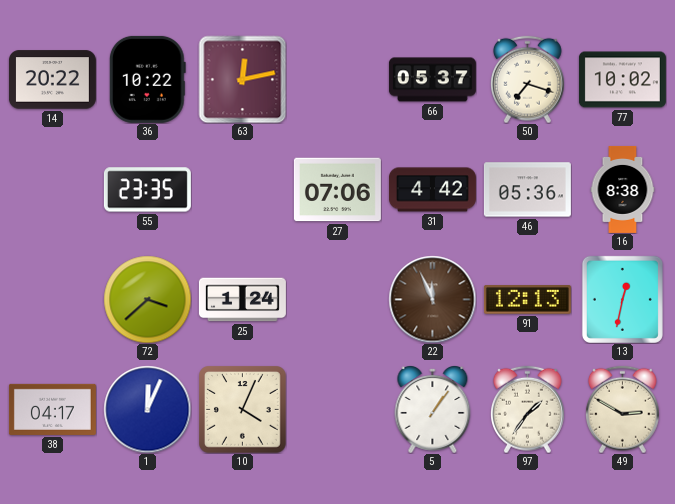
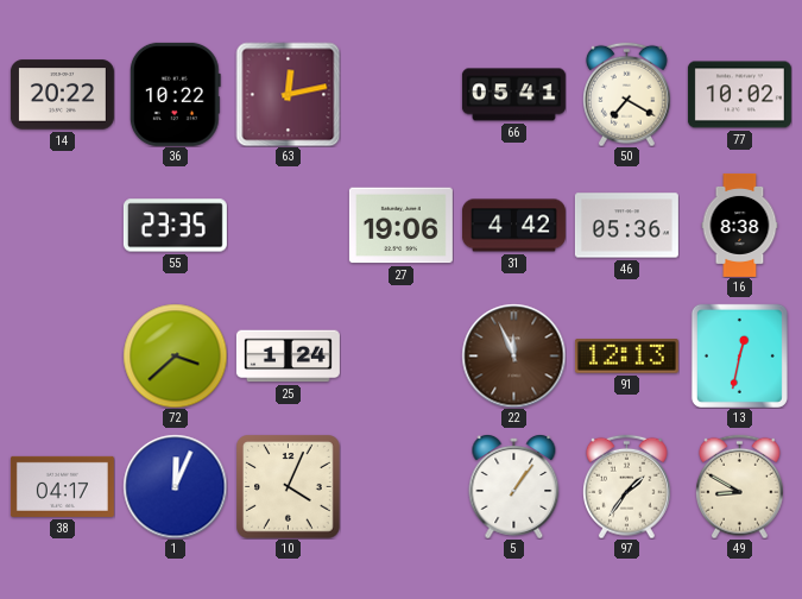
66: 05:37 -> 05:41 (513, 95)
50: 7:18 -> 7:20 (627, 94)
27: 07:06 -> 19:06 (400, 226)
49: 2:50 -> 8:50 (740, 486)
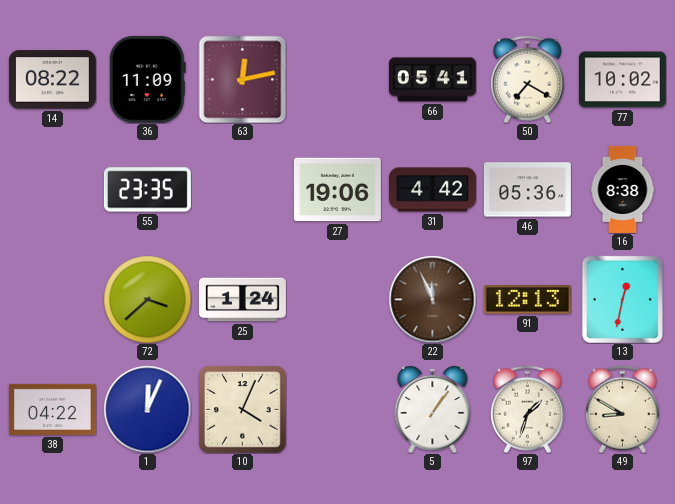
14: 20:22 -> 08:22 (52, 80)
36: 10:22 -> 11:09 (147, 79)
38: 04:17 -> 04:22 (52, 409)
97: 1:36 -> 1:33 (528, 409)
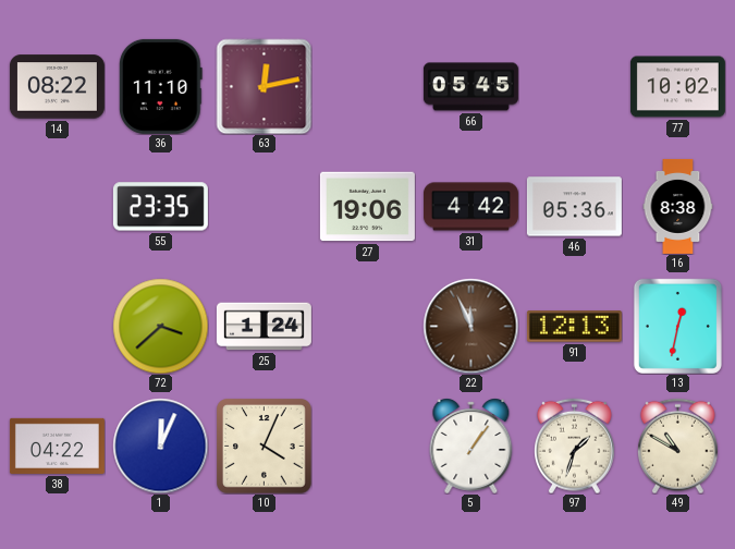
36: 11:09 -> 11:10 (160, 86)
66: 05:41 -> 05:45 (470, 87)
50: 7:20 -> none (528, 79)
49: 8:50 -> 10:50 (678, 446)
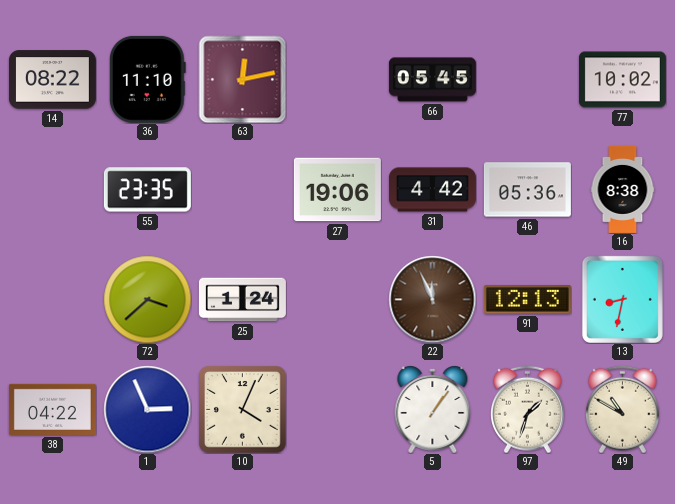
13: 12:32 -> 8:32 (622, 299)
1: 12:04 -> 2:56 (147, 409)
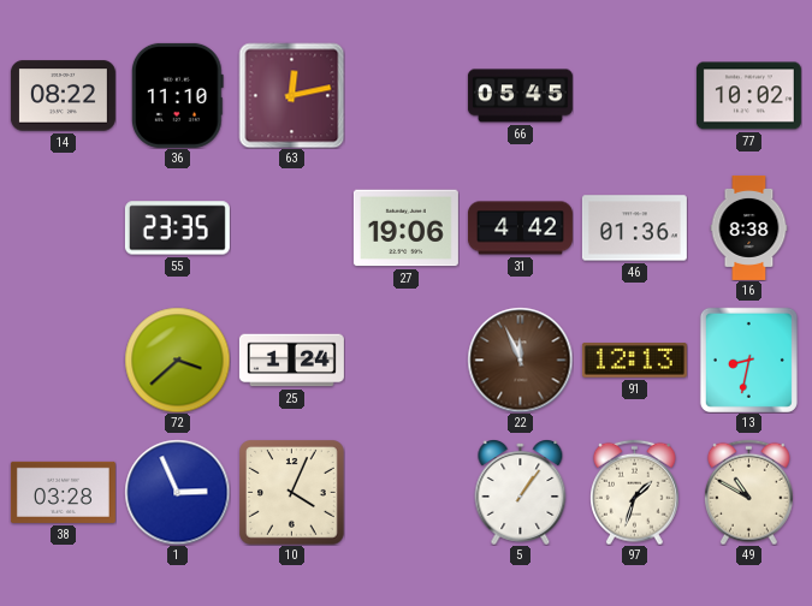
46: 05:36 -> 01:36 (634, 228)
38: 04:22 -> 03:28 (63, 492)
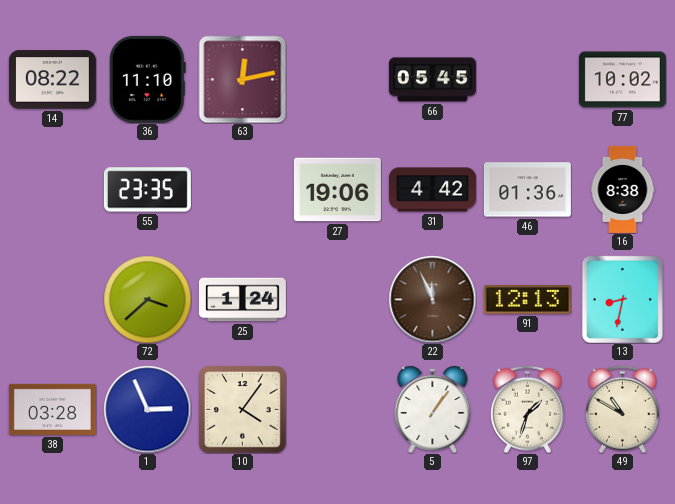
10: 4:04 -> 4:06 (243, 410)
